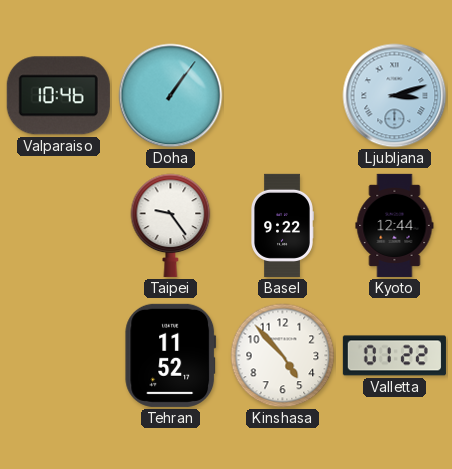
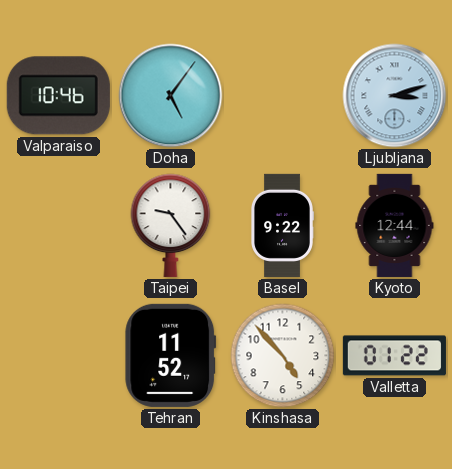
Doha: 1:06 -> 5:06 (171, 96)
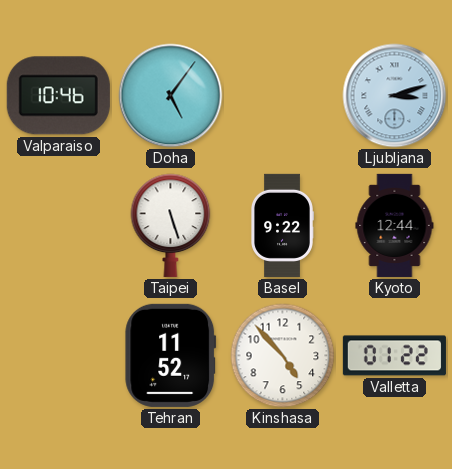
Taipei: 9:24 -> 5:27 (171, 225)
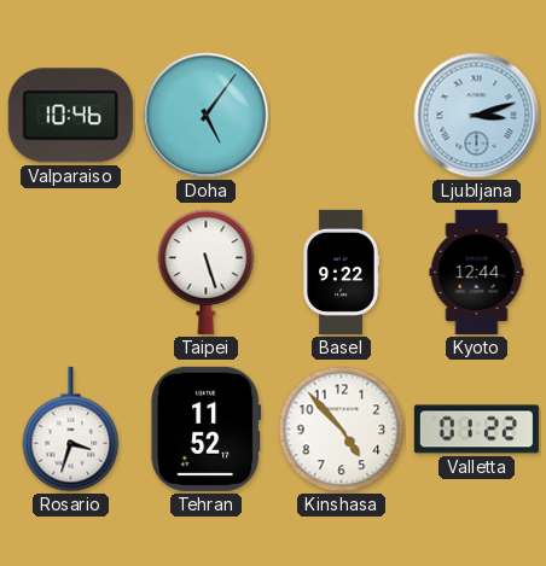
Rosario: none -> 3:33 (71, 430)
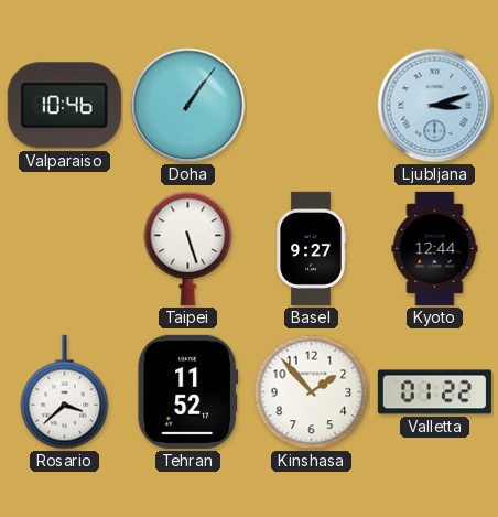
Doha: 5:06 -> 1:06 (188, 106)
Basel: 9:22 -> 9:27 (312, 248)
Rosario: 3:33 -> 3:38 (65, 392)
Kinshasa: 4:53 -> 1:53 (312, 392)
